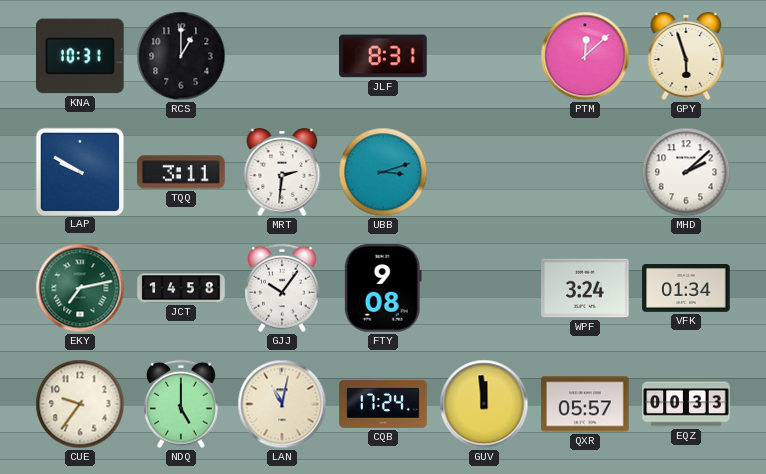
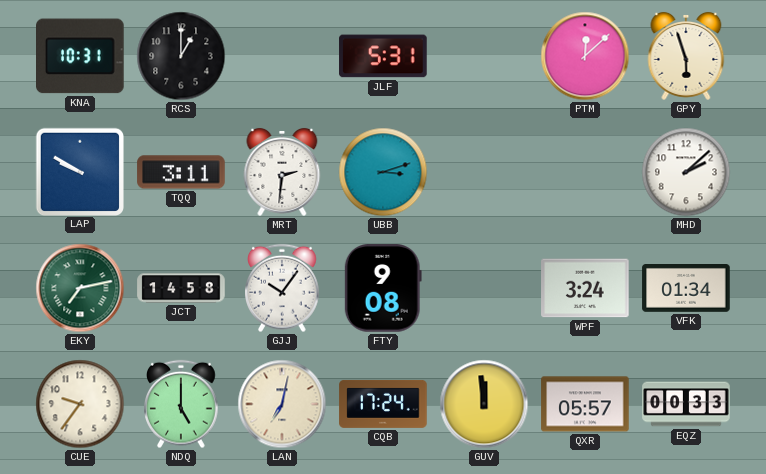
JLF: 8:31 -> 5:31 (383, 56)
LAN: 11:02 -> 7:02 (282, 404)
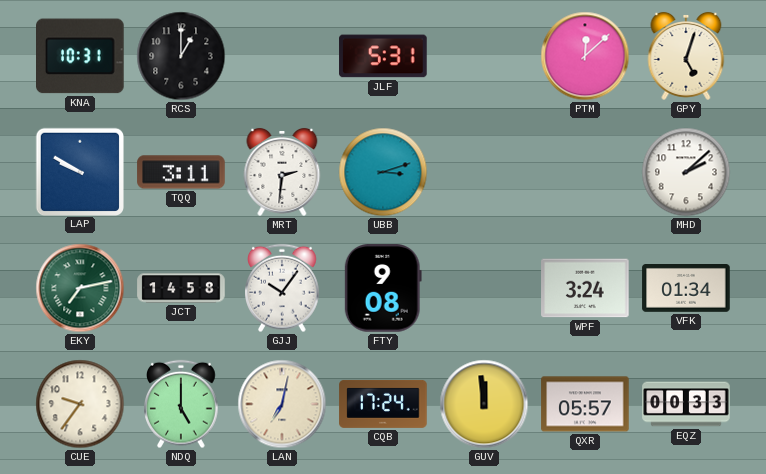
GPY: 5:57 -> 5:03 (686, 56)
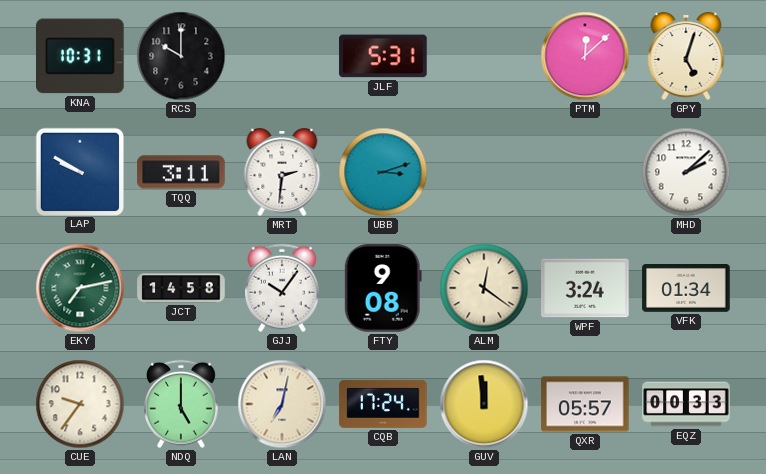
RCS: 1:00 -> 10:00 (181, 56)
ALM: none -> 12:21 (484, 288)
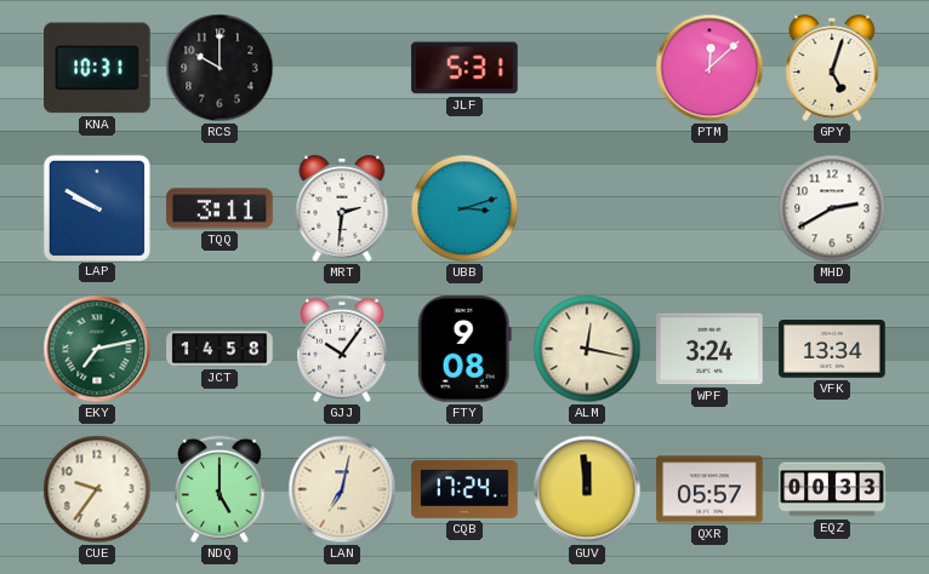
MHD: 2:08 -> 2:40 (832, 208)
ALM: 12:21 -> 12:17 (587, 349)
VFK: 01:34 -> 13:34 (832, 350)
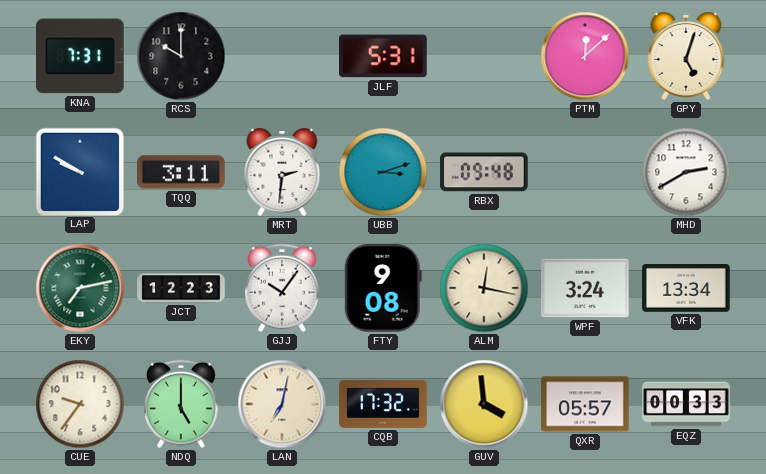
KNA: 10:31 -> 7:31 (80, 56)
RBX: none -> 09:48 (484, 172)
JCT: 14:58 -> 12:23 (181, 288)
CQB: 17:24 -> 17:32 (383, 404)
GUV: 11:59 -> 3:59 (484, 404)
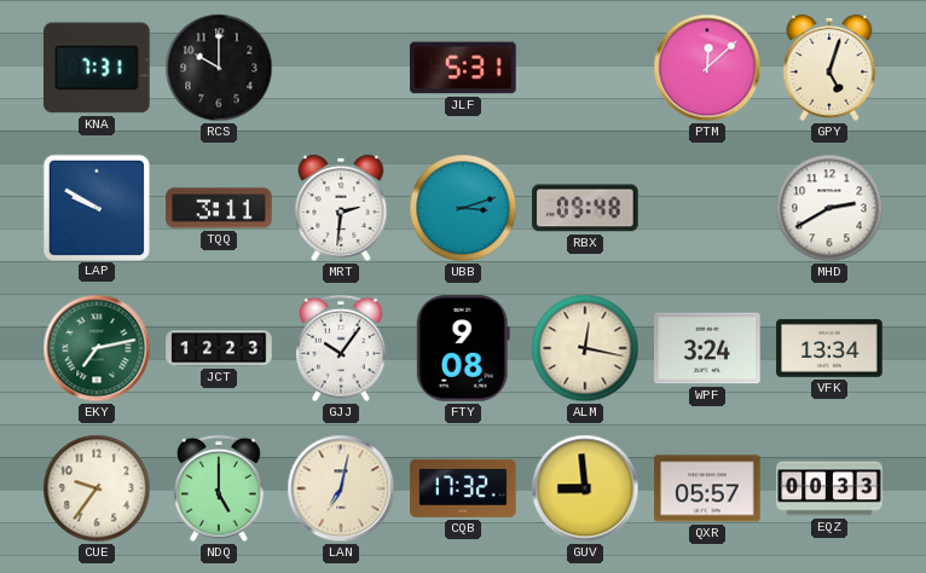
GUV: 3:59 -> 8:59 (585, 488)
